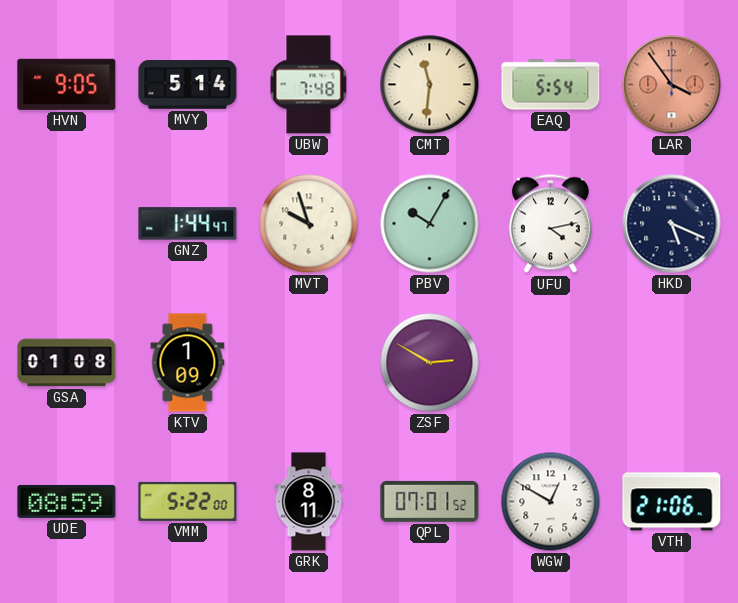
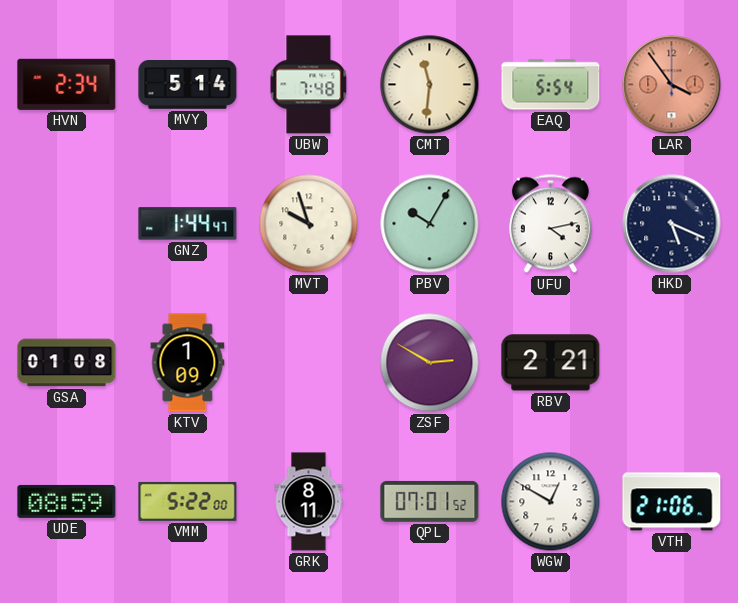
HVN: 9:05 -> 2:34 (67, 84)
RBV: none -> 2:21 (551, 363)
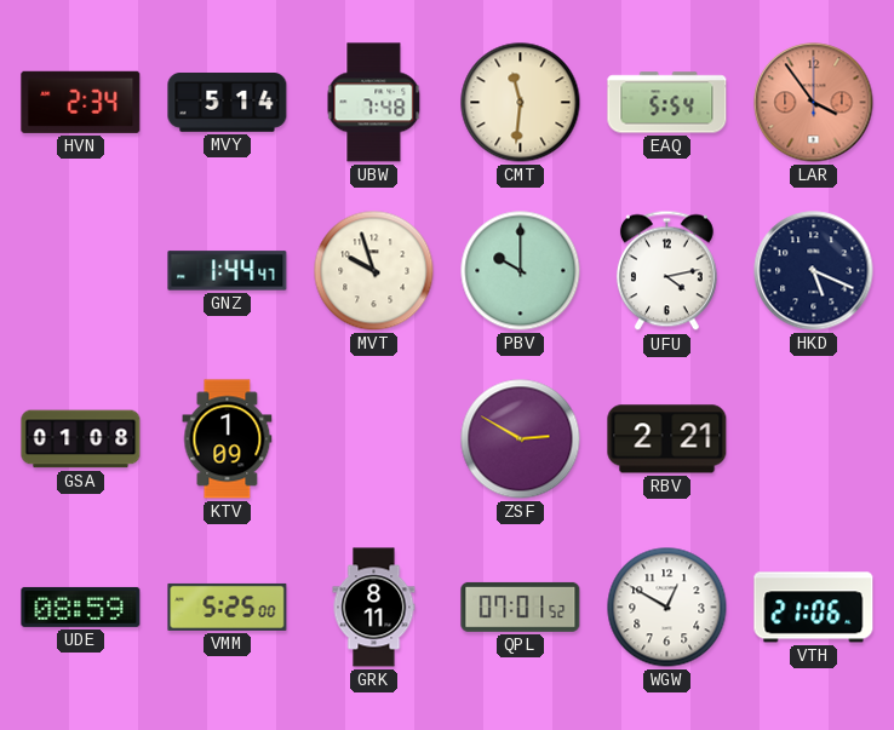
PBV: 10:05 -> 10:00 (521, 271)
VMM: 5:22 -> 5:25 (228, 607)
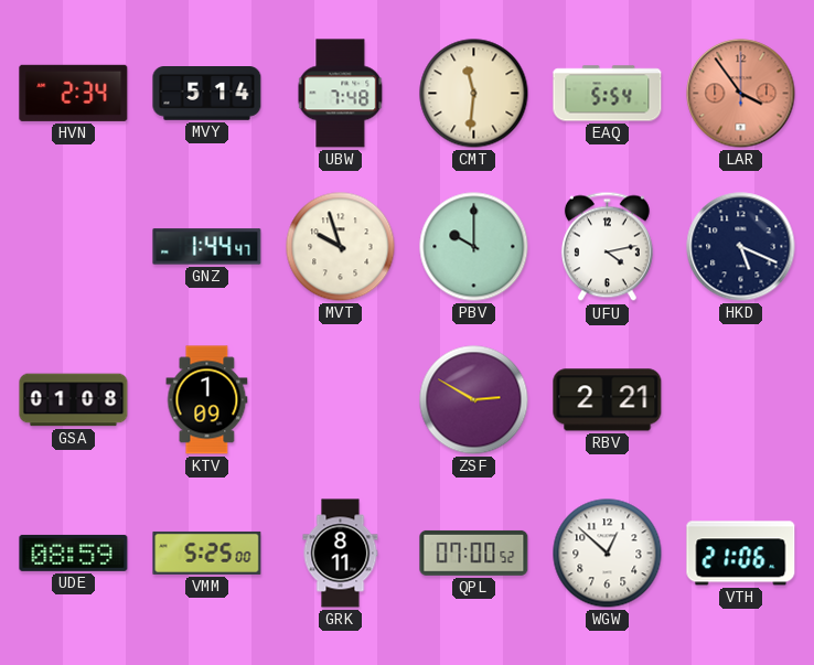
QPL: 07:01 -> 07:00 (474, 553)
WGW: 12:50 -> 12:52 (608, 554)
